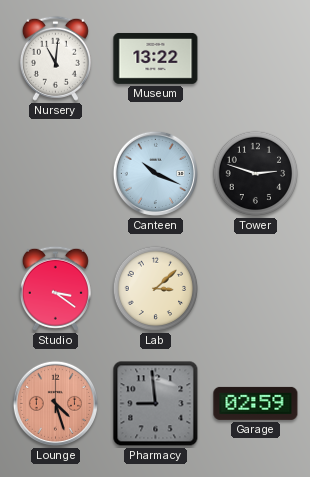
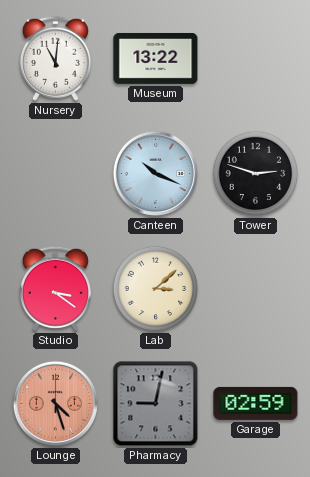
Pharmacy: 8:59 -> 9:02 (156, 404)
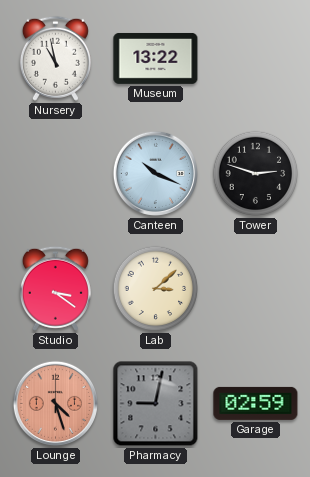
Nursery: 11:01 -> 10:58 (55, 58)
